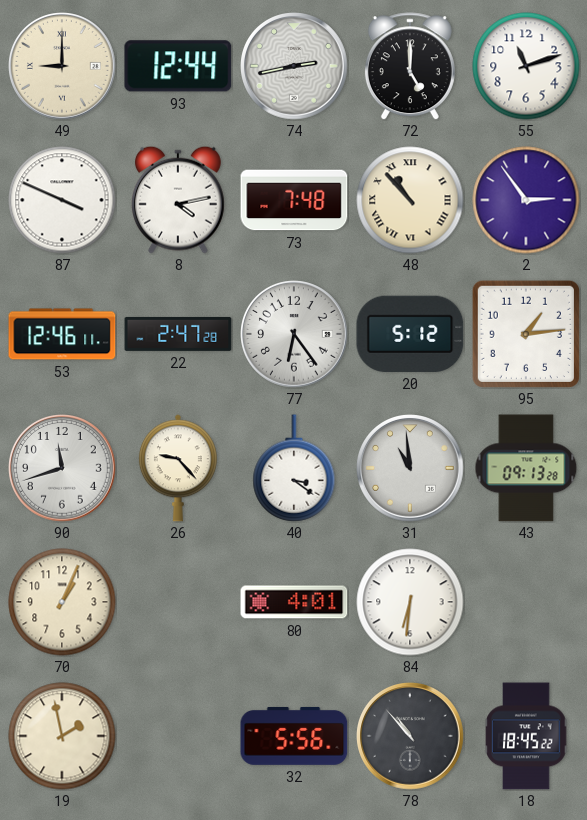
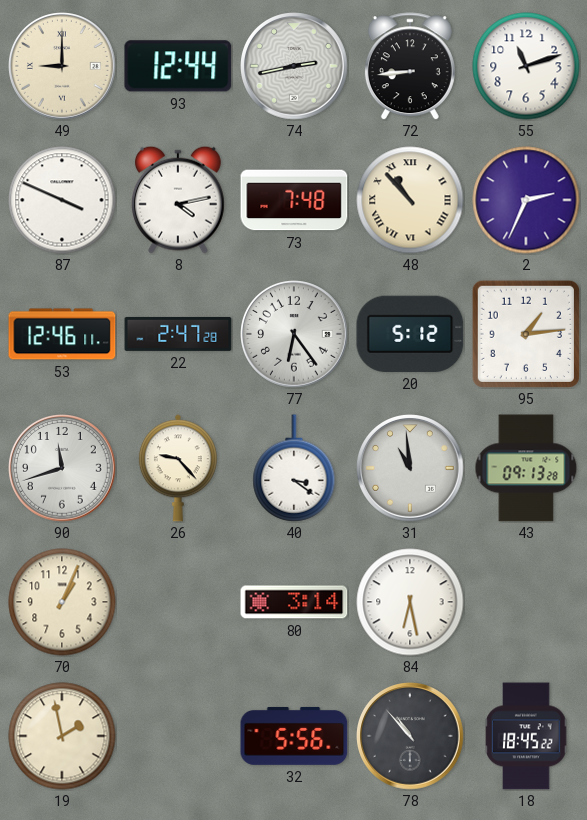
72: 5:00 -> 8:44 (410, 66)
2: 2:54 -> 2:34 (526, 200)
80: 4:01 -> 3:14 (294, 602)
84: 6:31 -> 6:28 (410, 602)
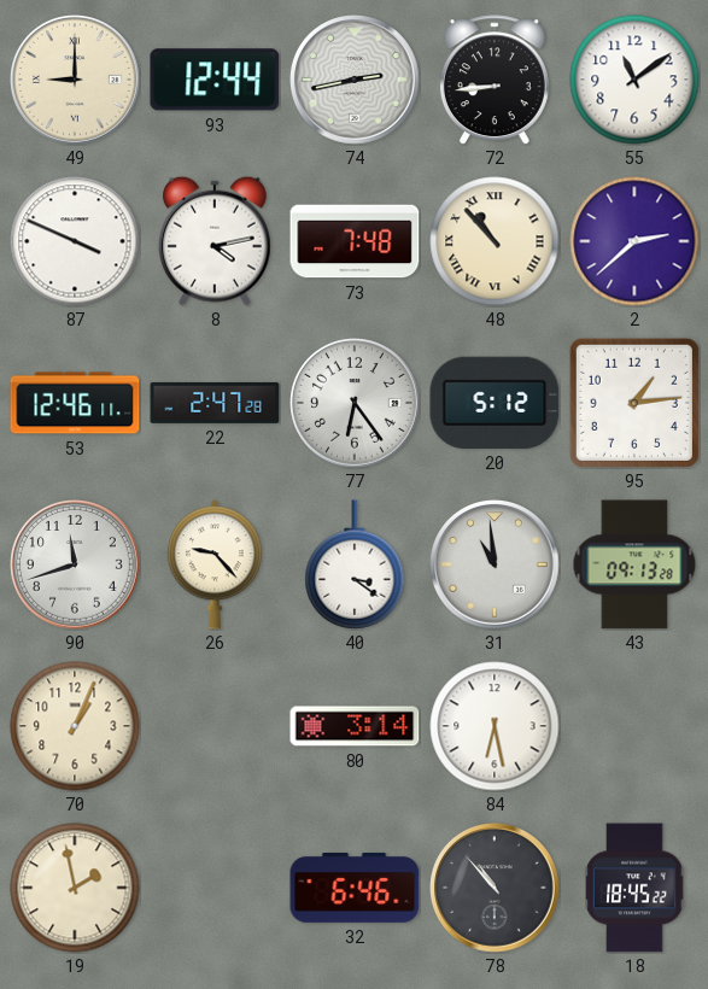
55: 11:12 -> 11:09 (634, 80)
2: 2:34 -> 2:38 (634, 241)
32: 5:56 -> 6:46 (355, 888)
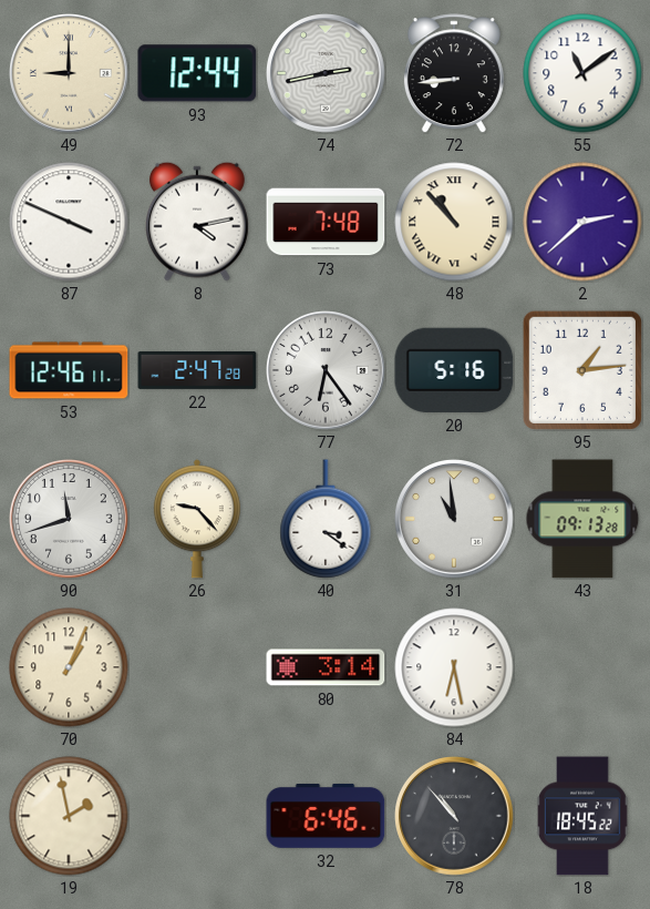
20: 5:12 -> 5:16 (454, 370)
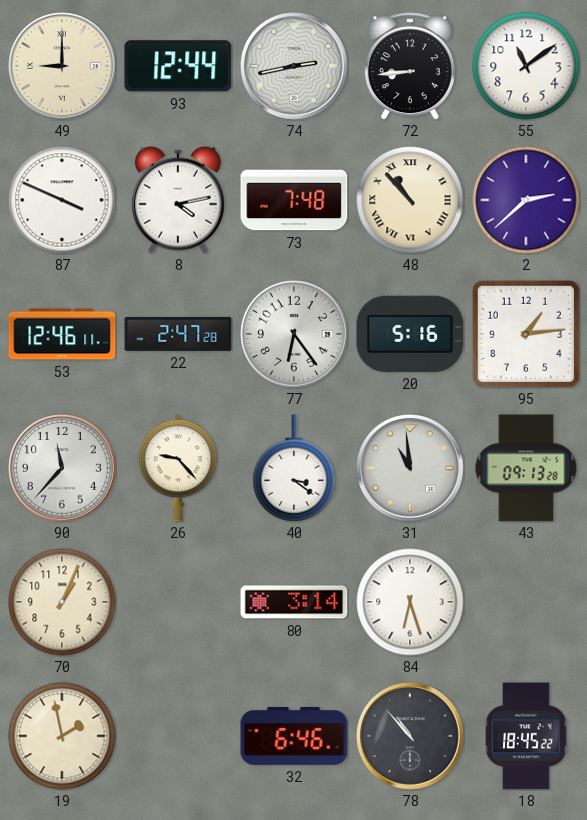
90: 11:42 -> 11:37 (63, 469)
84: 6:28 -> 6:27 (410, 602)
